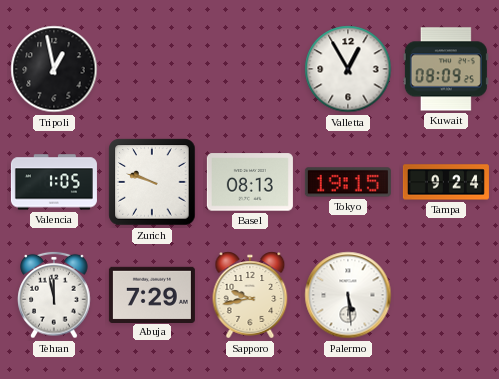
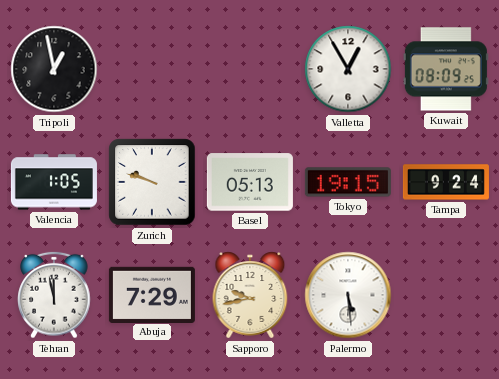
Basel: 08:13 -> 05:13 (250, 182)
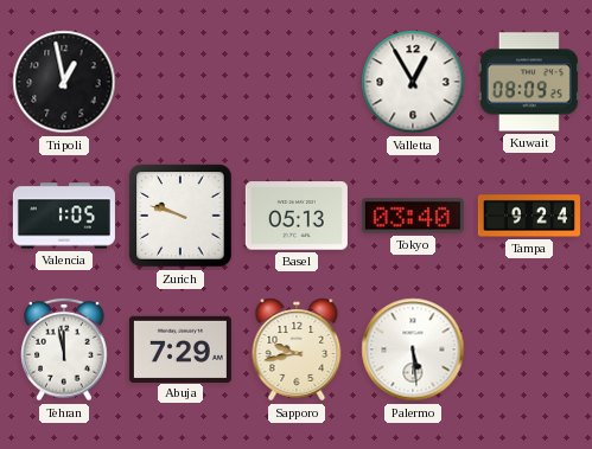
Tokyo: 19:15 -> 03:40 (413, 216)
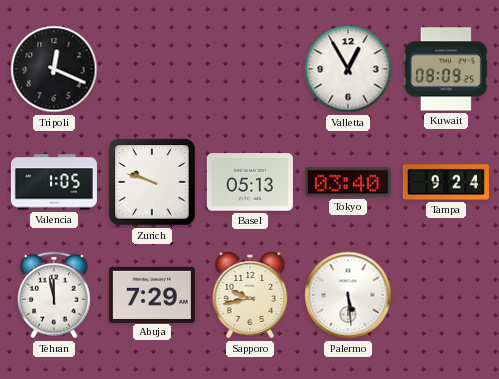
Tripoli: 12:58 -> 12:19 (54, 69)
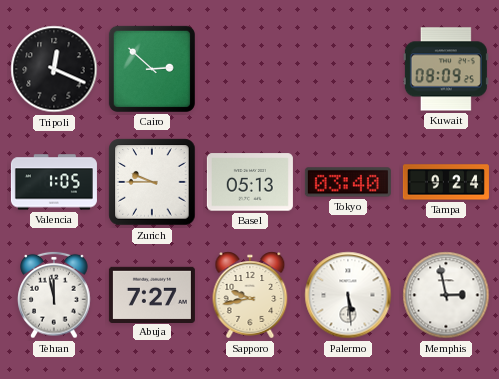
Cairo: none -> 2:52 (152, 69)
Valletta: 12:55 -> none (348, 69)
Zurich: 9:48 -> 9:45 (152, 182)
Abuja: 7:29 -> 7:27 (152, 294)
Memphis: none -> 2:58 (446, 295)
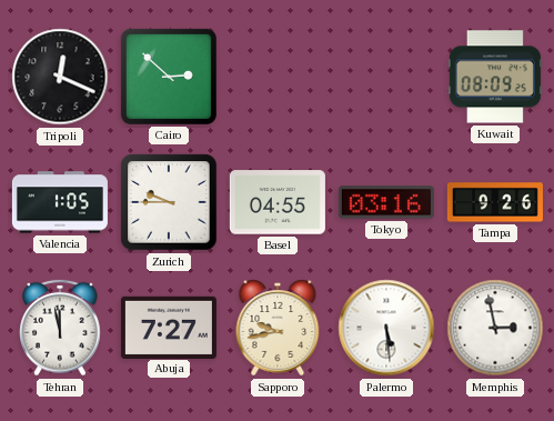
Basel: 05:13 -> 04:55 (278, 202)
Tokyo: 03:40 -> 03:16 (386, 202)
Tampa: 9:24 -> 9:26 (495, 202)
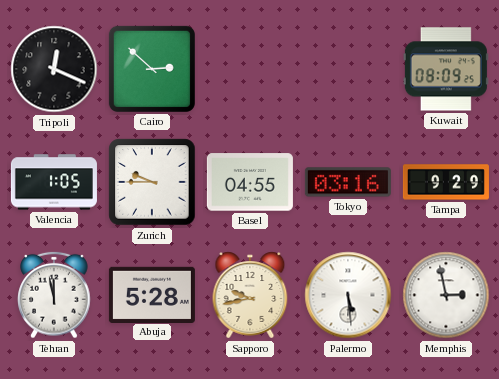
Tampa: 9:26 -> 9:29 (446, 182)
Abuja: 7:27 -> 5:28 (152, 294)
